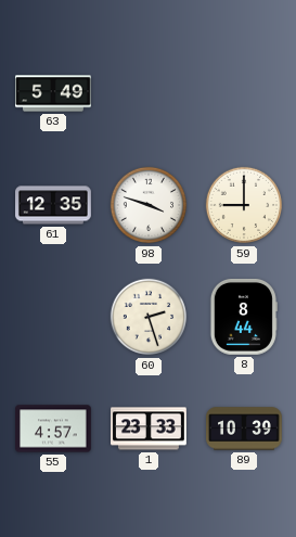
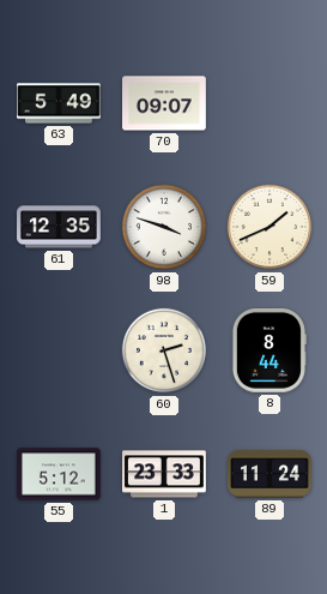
70: none -> 09:07 (165, 103)
59: 9:00 -> 1:41 (270, 227)
55: 4:57 -> 5:12 (60, 474)
89: 10:39 -> 11:24 (271, 474)
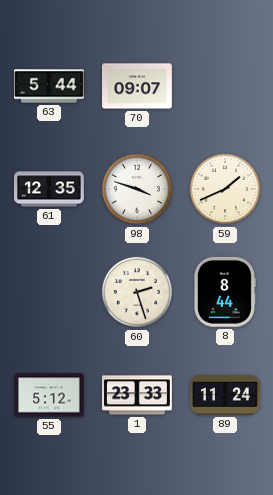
63: 5:49 -> 5:44 (50, 86)
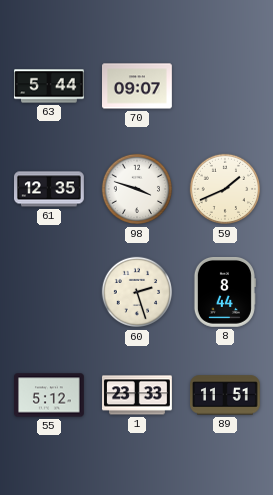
89: 11:24 -> 11:51 (226, 395)
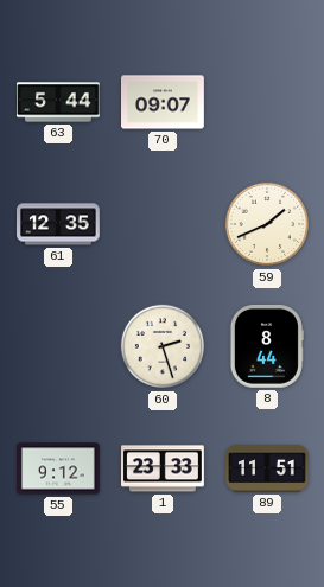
98: 3:48 -> none (137, 189)
55: 5:12 -> 9:12 (59, 468)
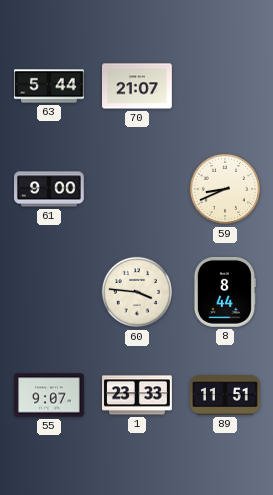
70: 09:07 -> 21:07 (138, 86)
61: 12:35 -> 9:00 (50, 189)
59: 1:41 -> 8:41 (225, 189)
60: 2:27 -> 3:46 (137, 292)
55: 9:12 -> 9:07 (50, 395)
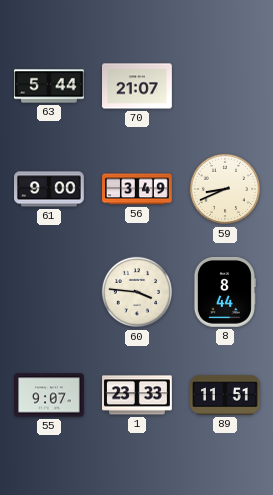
56: none -> 3:49 (137, 189)
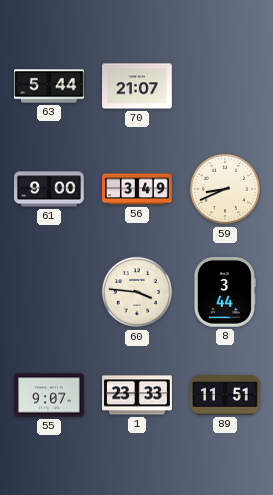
8: 8:44 -> 3:44 (224, 292)
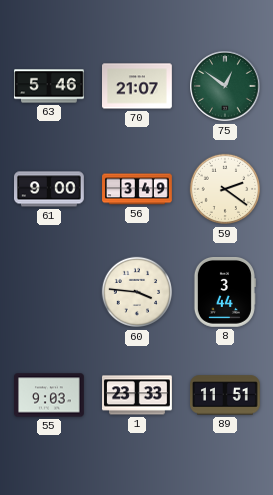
63: 5:44 -> 5:46 (50, 86)
75: none -> 12:51 (225, 86)
59: 8:41 -> 2:21 (225, 189)
55: 9:07 -> 9:03 (50, 395)
